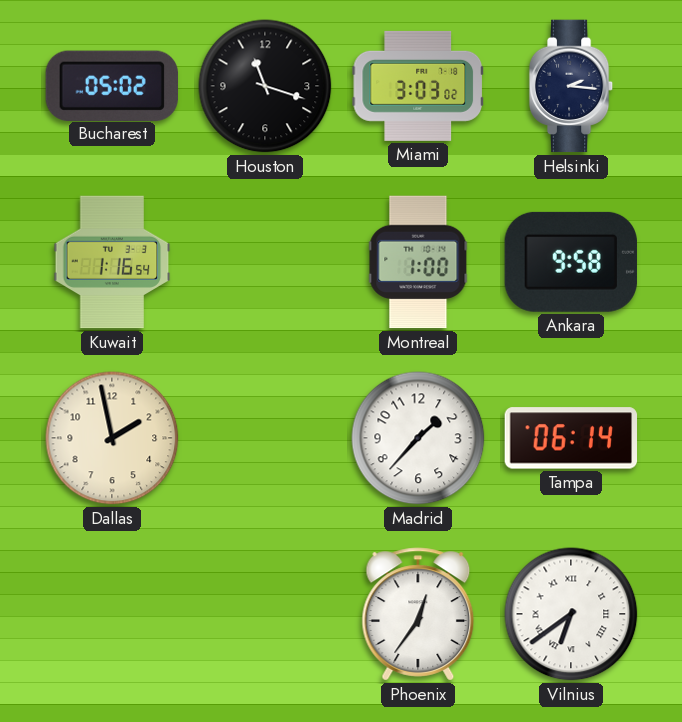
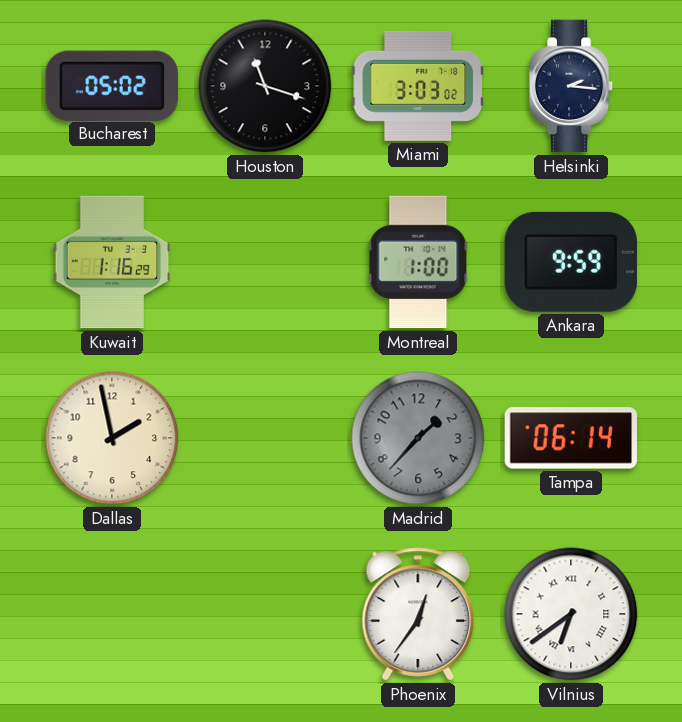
Kuwait: 1:16:54 -> 1:16:29 (112, 262)
Ankara: 9:58 -> 9:59 (571, 262)
Madrid dial: white -> grey (418, 438)
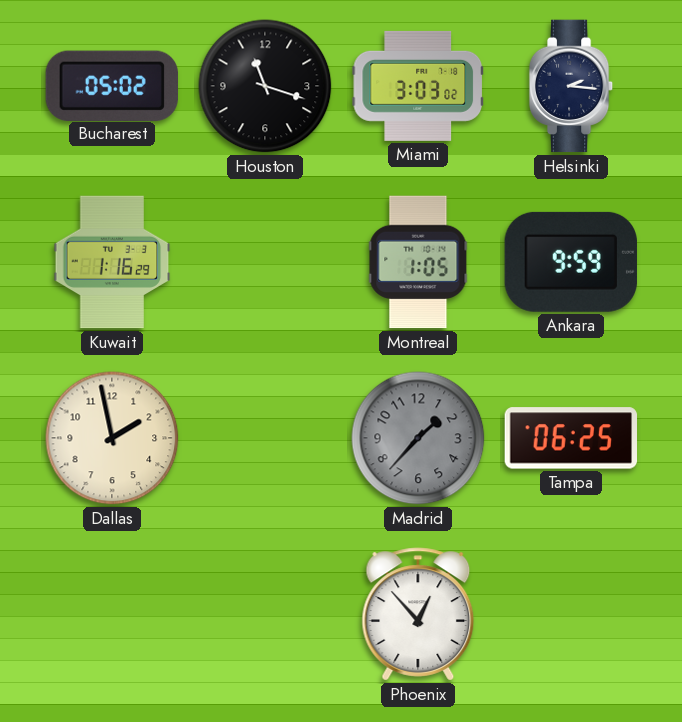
Montreal: 1:00 -> 1:05 (418, 262)
Tampa: 06:14 -> 06:25 (571, 438)
Phoenix: 12:36 -> 12:53 (418, 614)
Vilnius: 6:39 -> none (571, 614)
